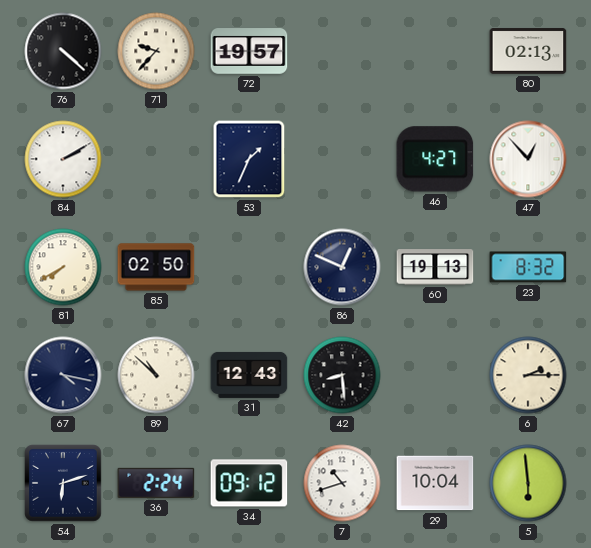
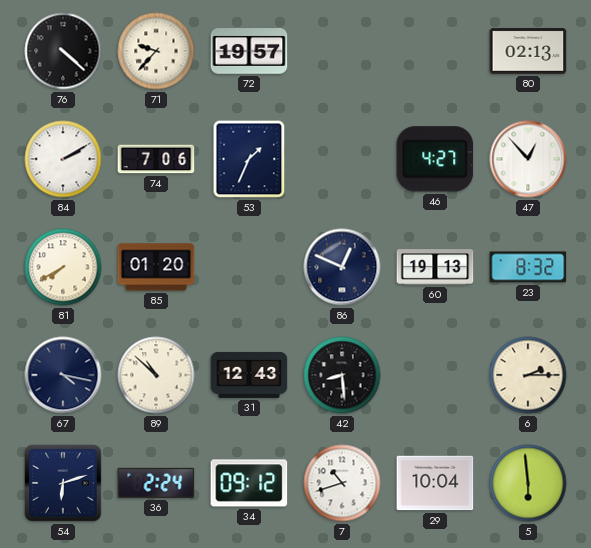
74: none -> 7:06 (156, 159)
85: 02:50 -> 01:20 (156, 267)
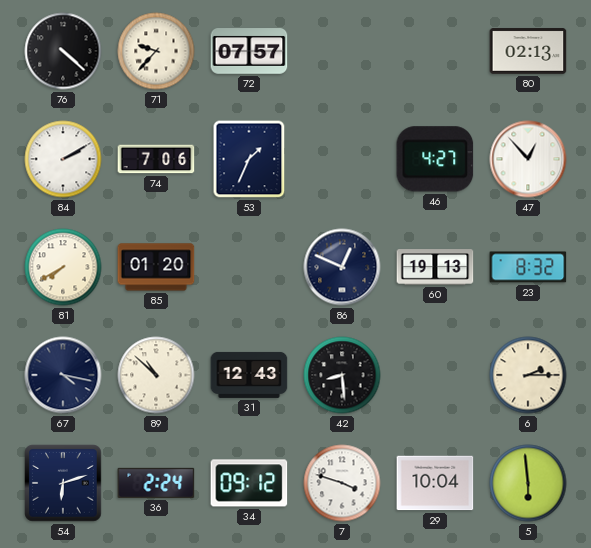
72: 19:57 -> 07:57 (249, 51)
7: 10:42 -> 3:48 (342, 483)
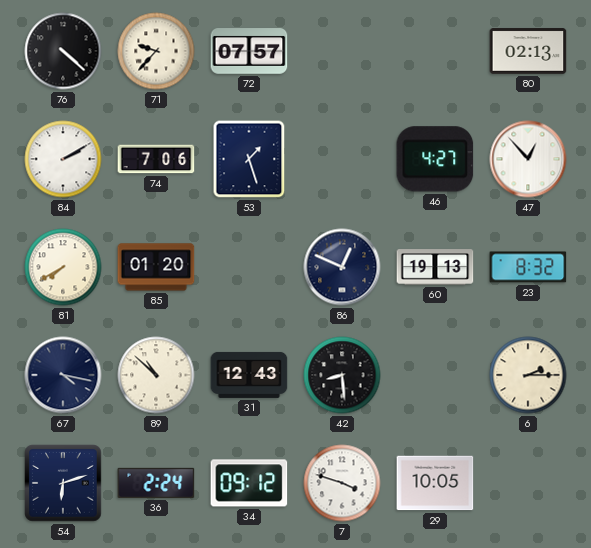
53: 1:34 -> 1:27 (249, 159)
29: 10:04 -> 10:05 (435, 483)
5: 5:59 -> none (528, 483)
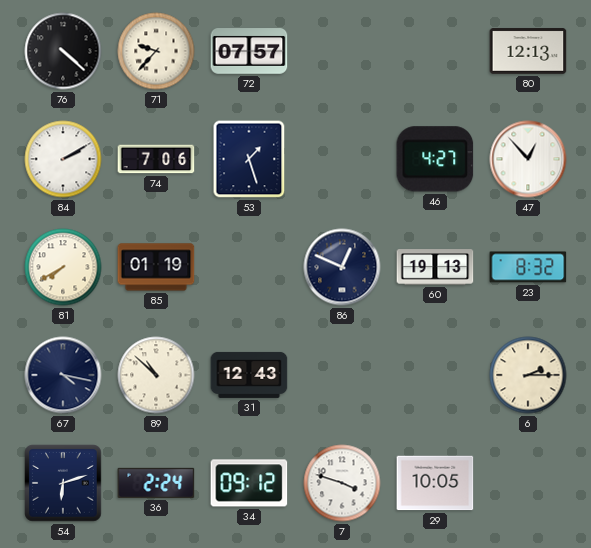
80: 02:13 -> 12:13 (528, 51)
85: 01:20 -> 01:19 (156, 267)
42: 8:29 -> none (342, 375)
